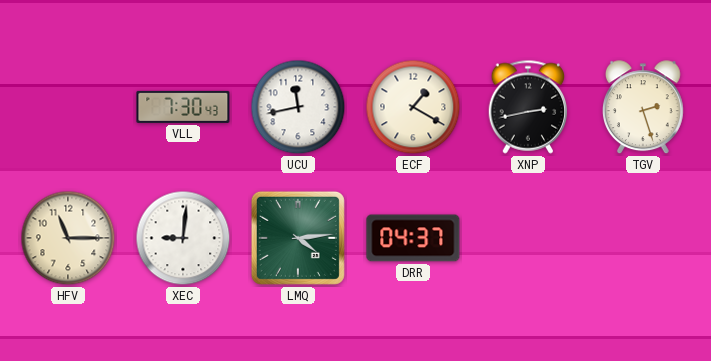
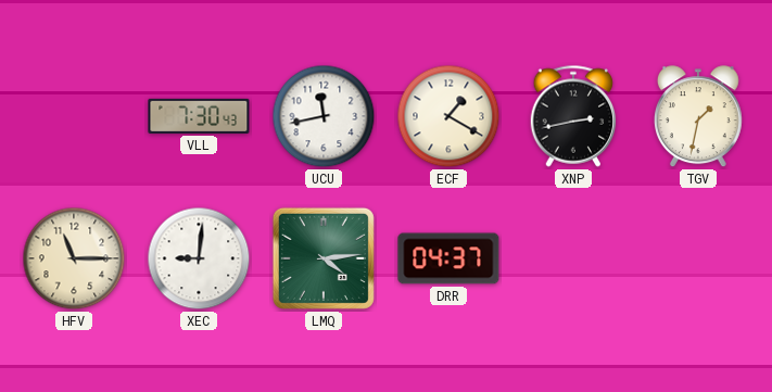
TGV: 2:27 -> 1:32 (698, 117)
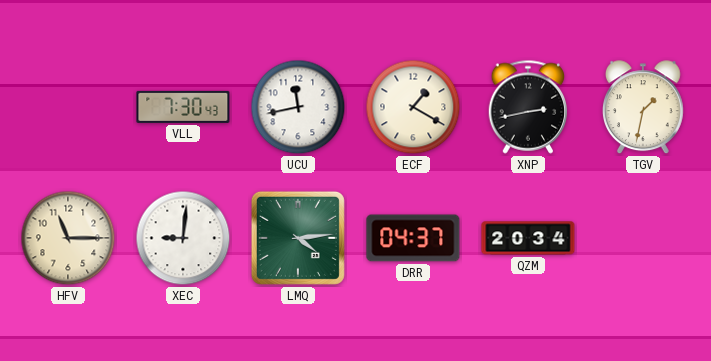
QZM: none -> 20:34 (528, 238)
